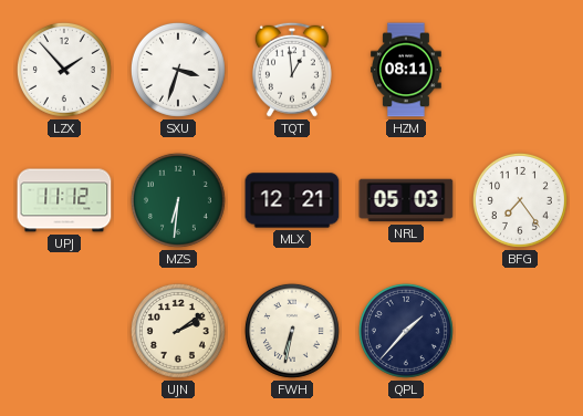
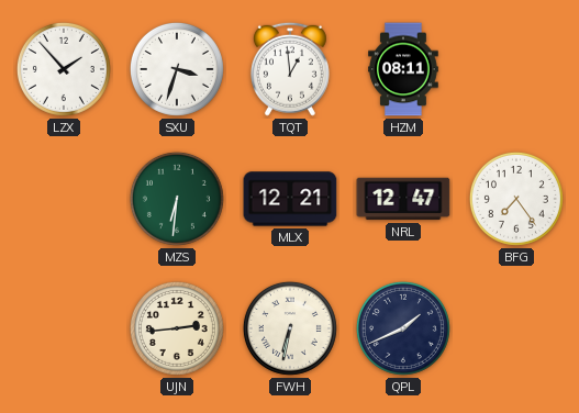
UPJ: 11:12 -> none (64, 200)
NRL: 05:03 -> 12:47 (403, 199)
UJN: 2:09 -> 2:44 (177, 328)
QPL: 1:37 -> 1:41 (403, 328)
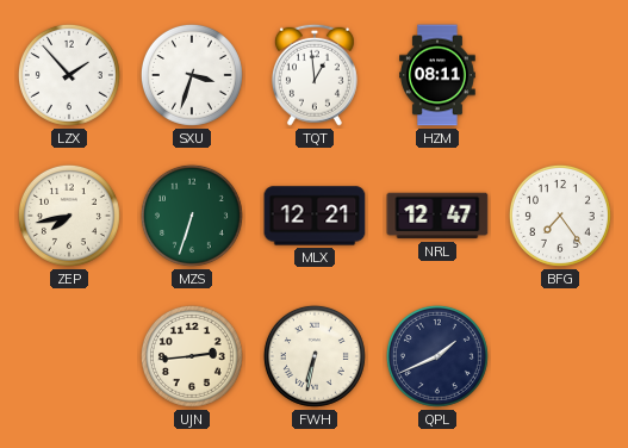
ZEP: none -> 7:43 (69, 216)
MZS: 6:31 -> 6:33 (192, 216)
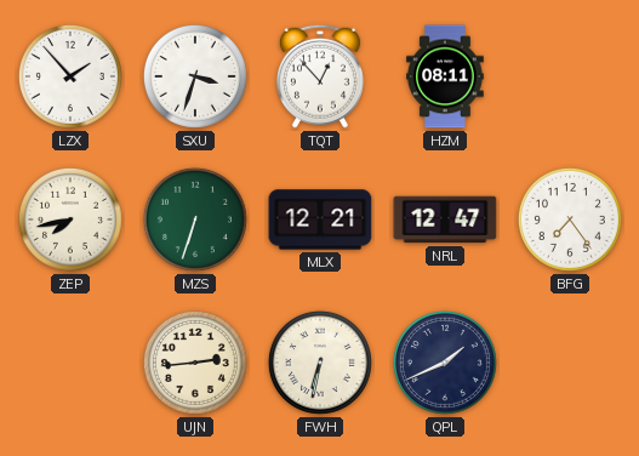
TQT: 12:59 -> 12:53 (320, 76)
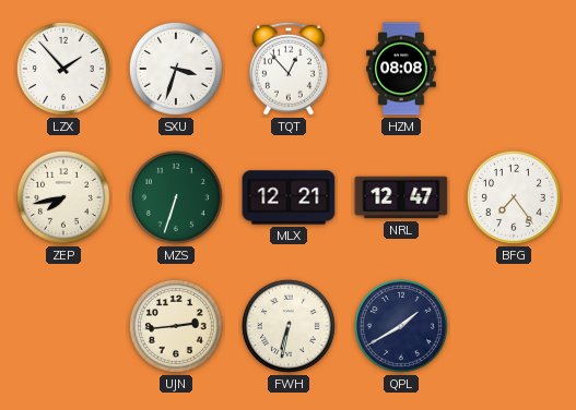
HZM: 08:11 -> 08:08 (401, 69)
QPL: 1:41 -> 1:40 (401, 326)
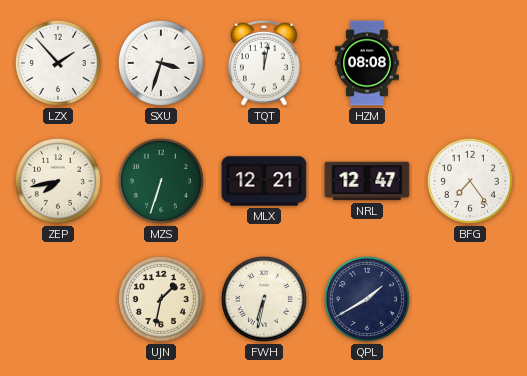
TQT: 12:53 -> 12:02 (264, 63)
UJN: 2:44 -> 1:32 (161, 299)
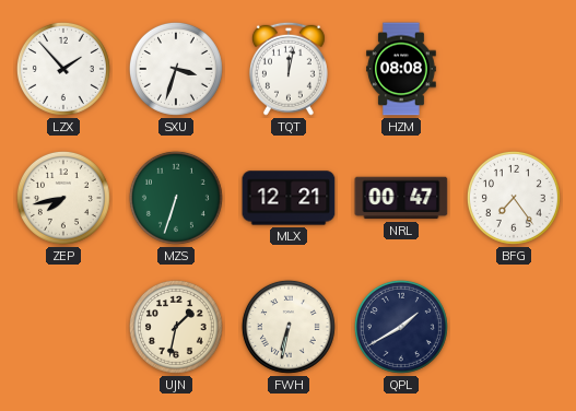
NRL: 12:47 -> 00:47 (401, 198)
